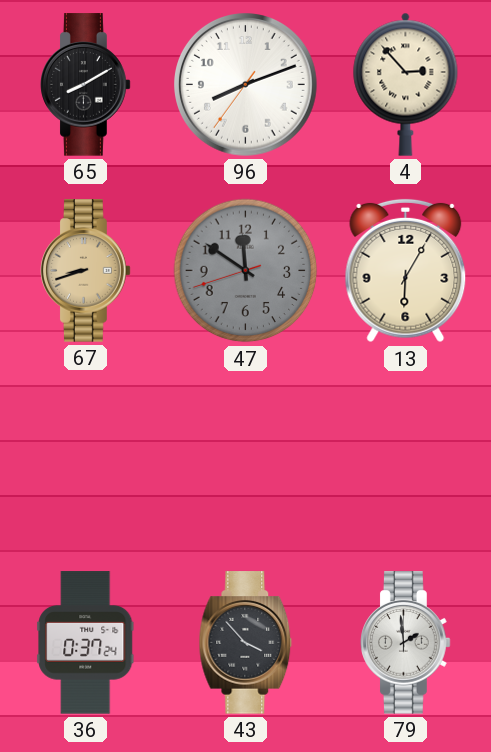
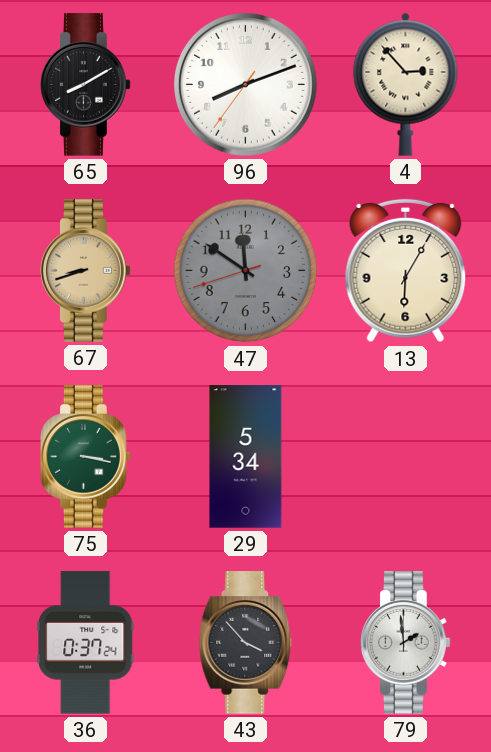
75: none -> 3:17 (86, 457)
29: none -> 5:34 (246, 457)
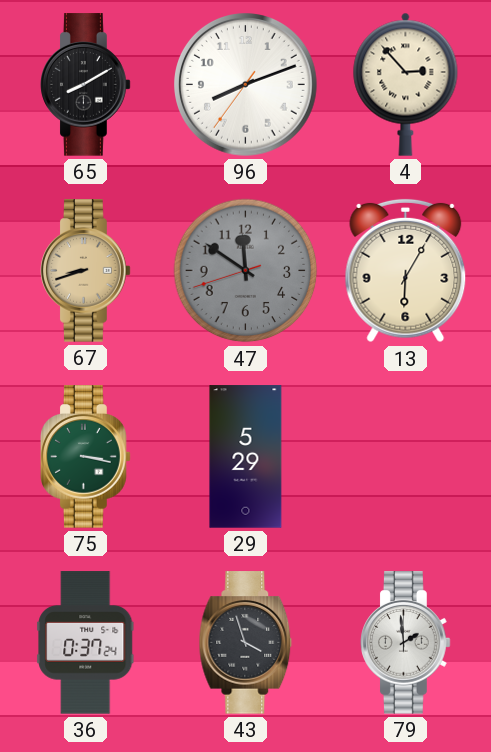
29: 5:34 -> 5:29 (246, 457)
43: 3:53 -> 3:57 (246, 643)
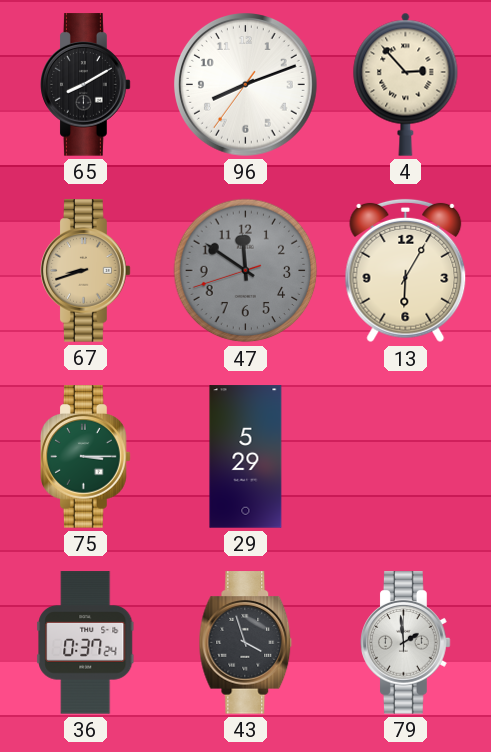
75: 3:17 -> 3:15 (86, 457)
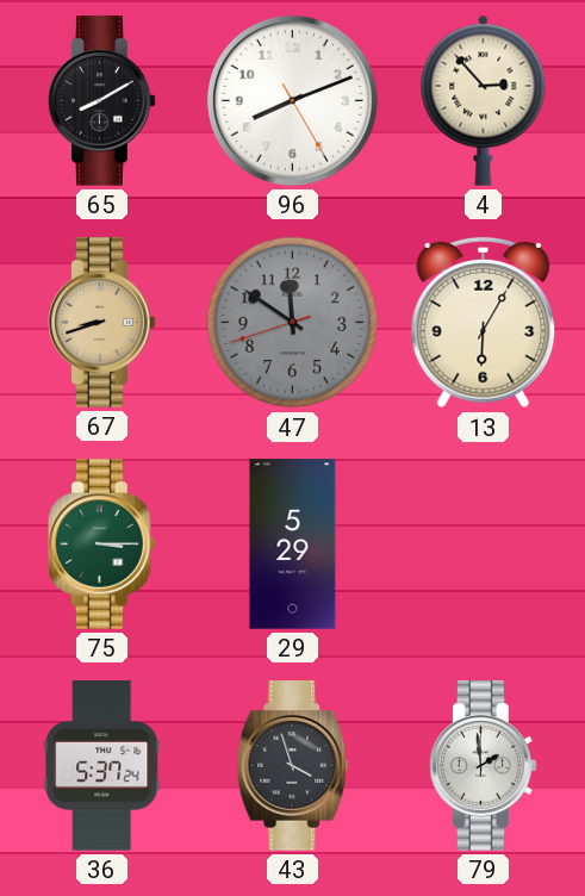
96: 8:11:36 -> 8:11:25 (293, 101)
36: 0:37 -> 5:37 (102, 766)
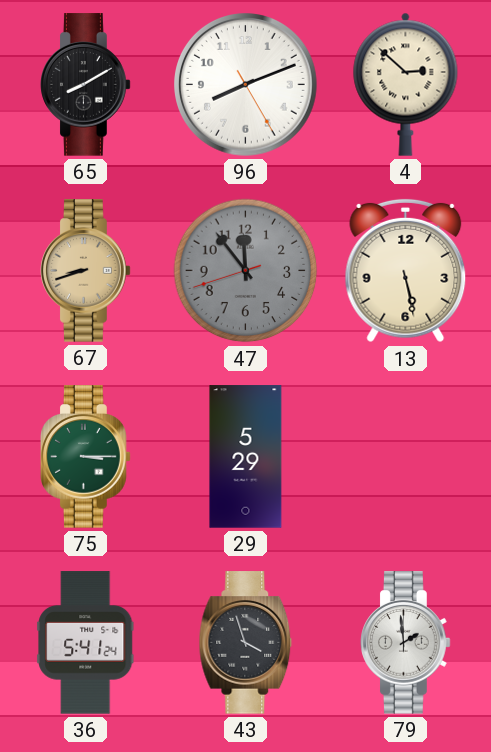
4: 2:53 -> 2:52 (406, 84)
47: 11:50 -> 11:53 (246, 271)
13: 6:05 -> 5:28 (406, 271)
36: 5:37 -> 5:41 (86, 643)
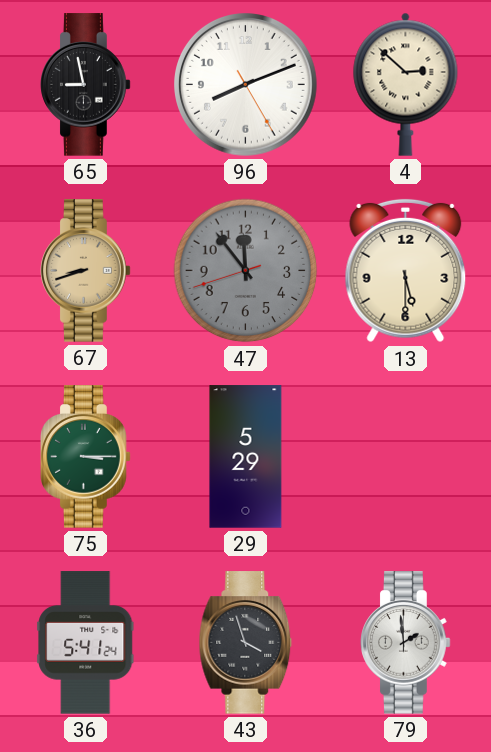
65: 8:10 -> 8:58 (86, 85)
13: 5:28 -> 5:30 (406, 271)
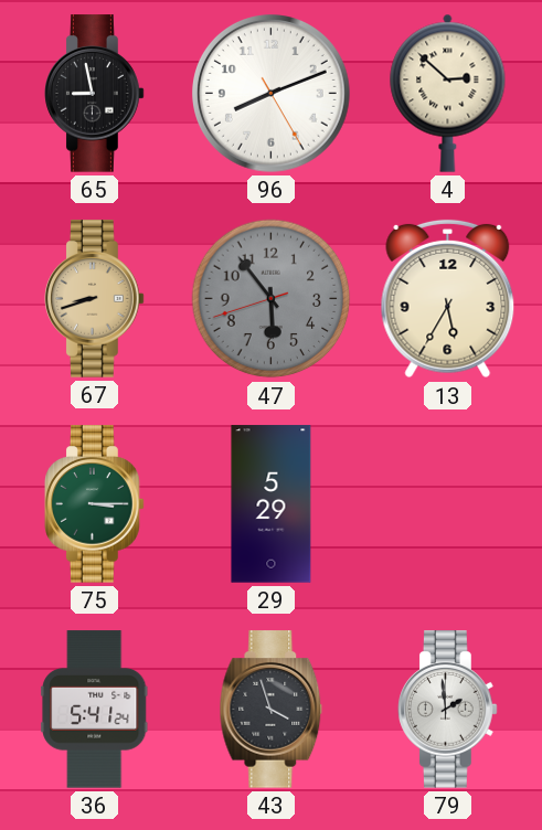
47: 11:53 -> 5:53 (272, 299)
13: 5:30 -> 5:35 (448, 299)
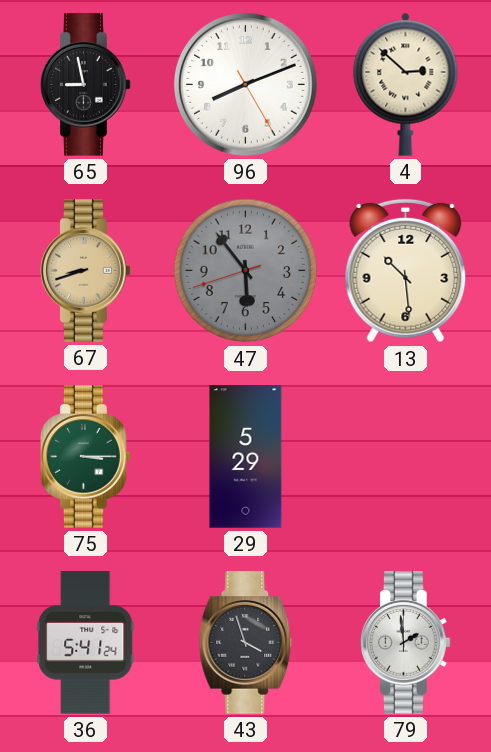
13: 5:35 -> 10:29 (406, 271)
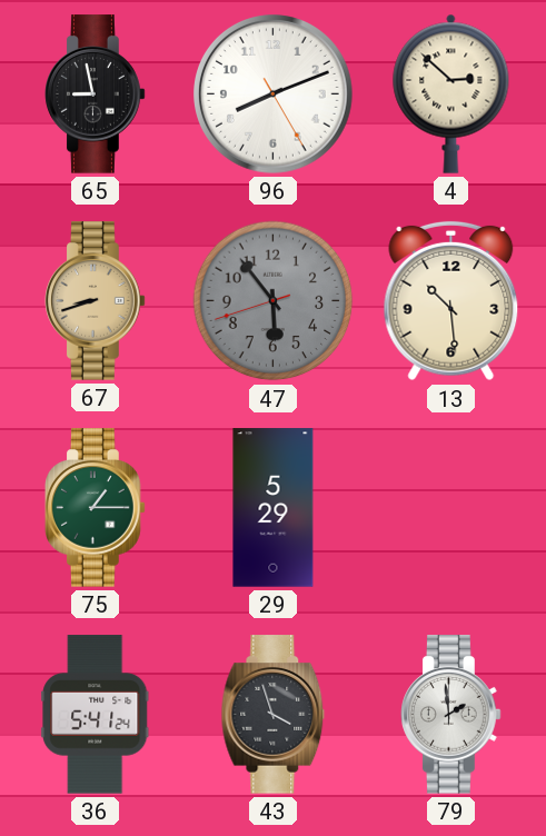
75: 3:15 -> 1:15 (96, 508)
